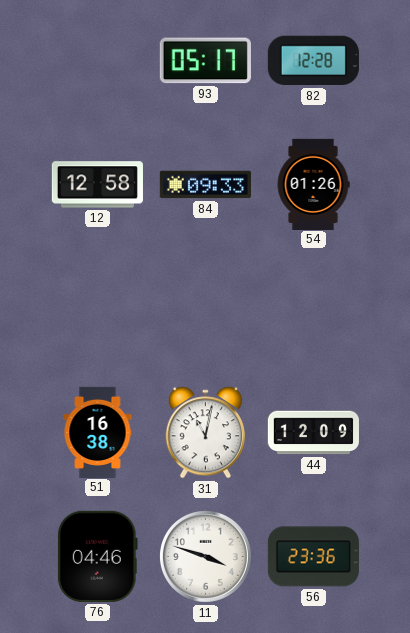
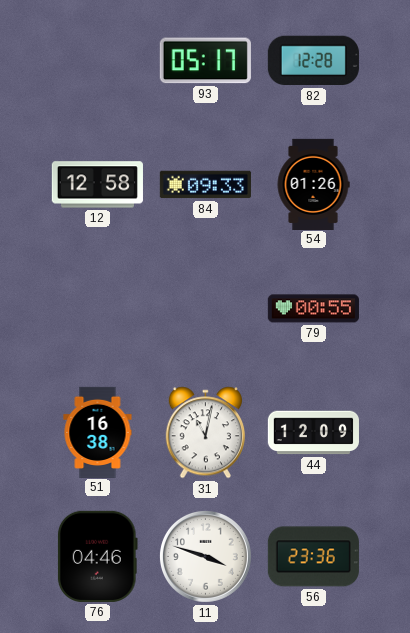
79: none -> 00:55 (313, 309)
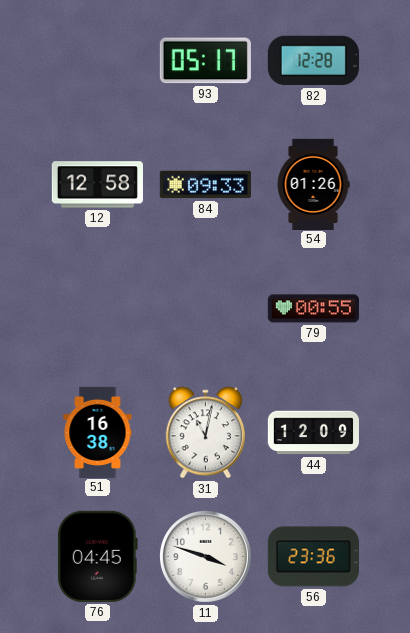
76: 04:46 -> 04:45 (97, 556)
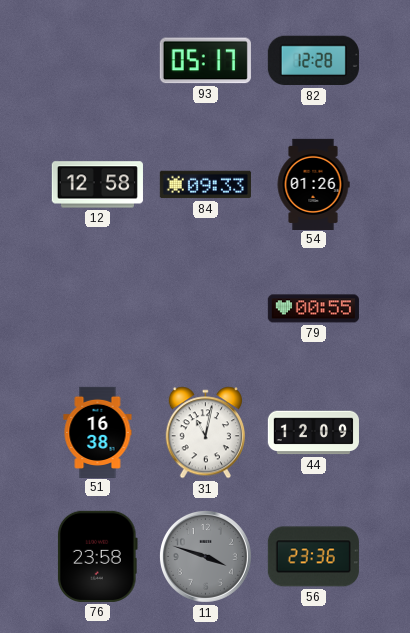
76: 04:45 -> 23:58 (97, 556)
11 dial: white -> grey (205, 556)
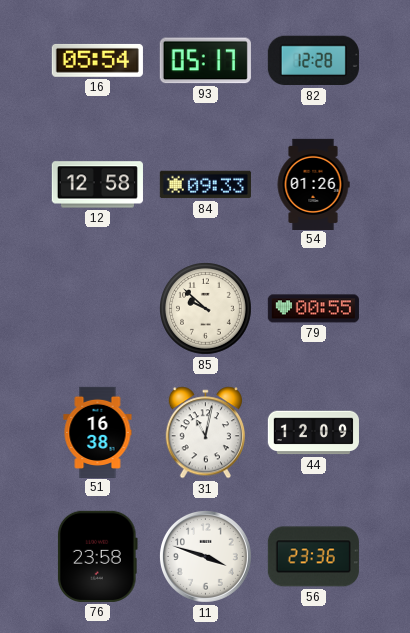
16: none -> 05:54 (97, 60)
85: none -> 9:52 (206, 309)
11 dial: grey -> white (205, 556)
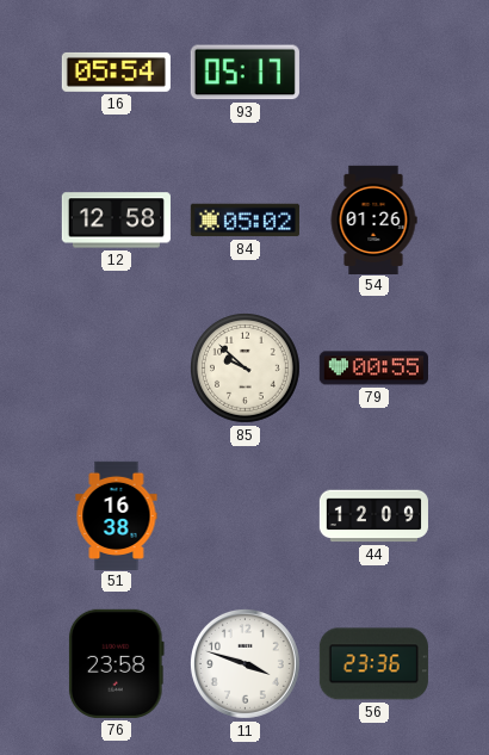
82: 12:28 -> none (313, 61)
84: 09:33 -> 05:02 (244, 221)
31: 11:02 -> none (205, 433)
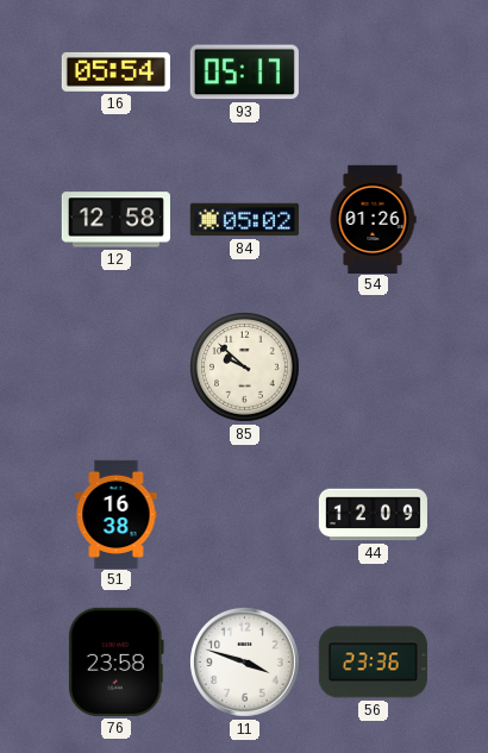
79: 00:55 -> none (373, 369)
